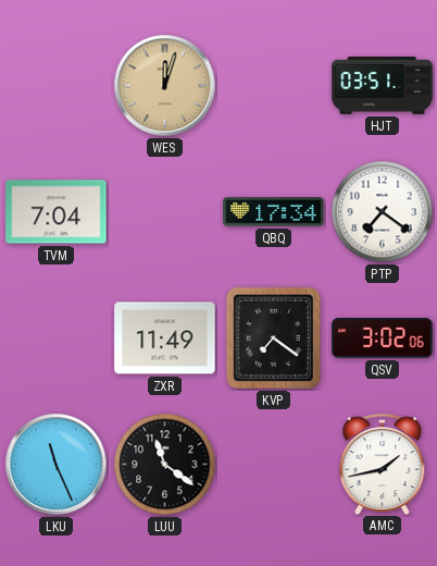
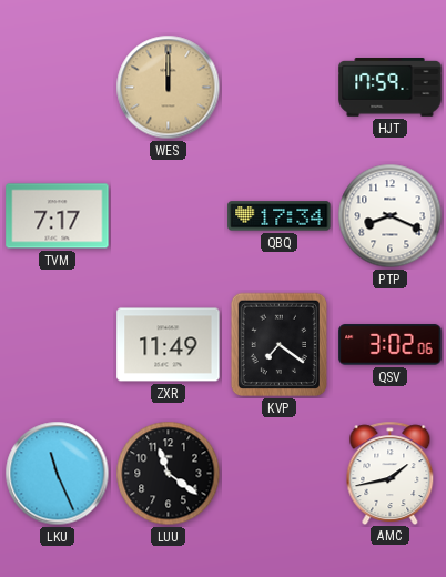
WES: 12:03 -> 12:00 (169, 88)
HJT: 03:51 -> 17:59 (391, 88)
TVM: 7:04 -> 7:17 (58, 216)
PTP: 7:21 -> 8:19 (391, 216)
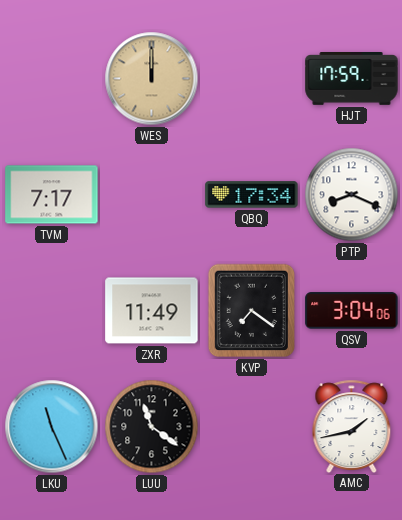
QSV: 3:02 -> 3:04 (352, 311)
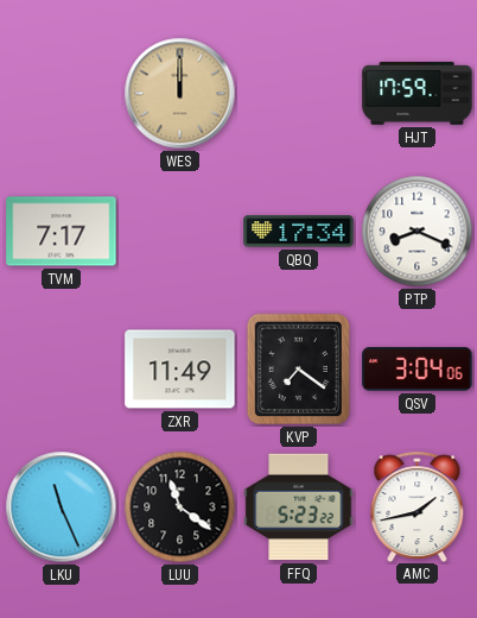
FFQ: none -> 5:23 (299, 507)
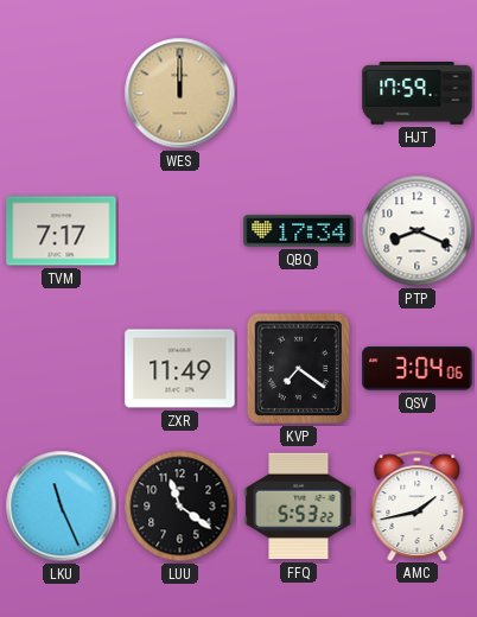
FFQ: 5:23 -> 5:53 (299, 507)
